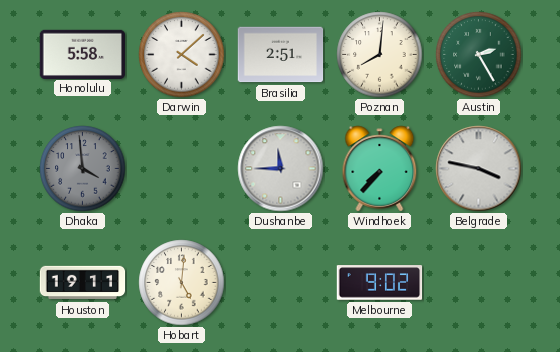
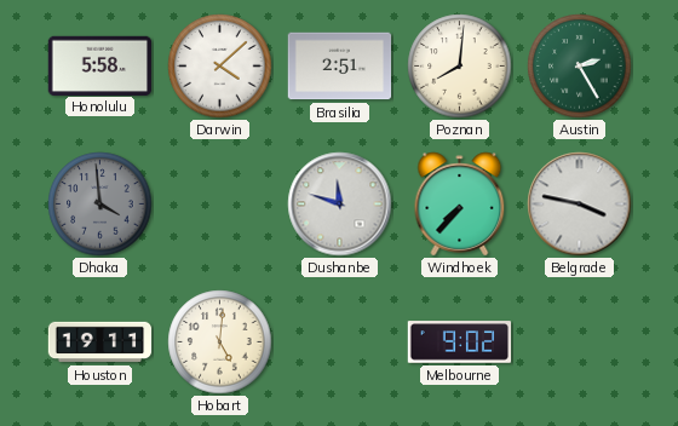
Dushanbe: 11:45 -> 11:48 (340, 205)
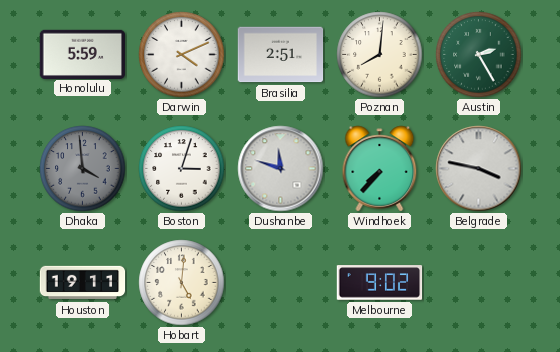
Honolulu: 5:58 -> 5:59 (83, 54)
Darwin: 4:08 -> 4:11 (182, 55)
Boston: none -> 3:03 (182, 169)
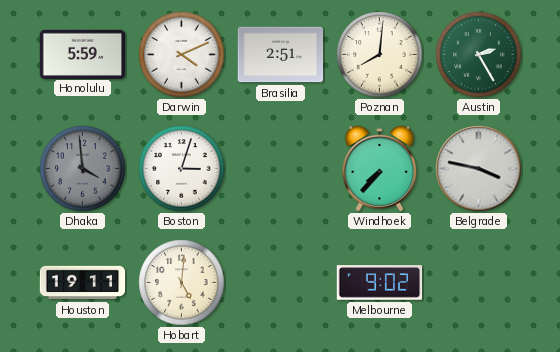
Dushanbe: 11:48 -> none (281, 169)
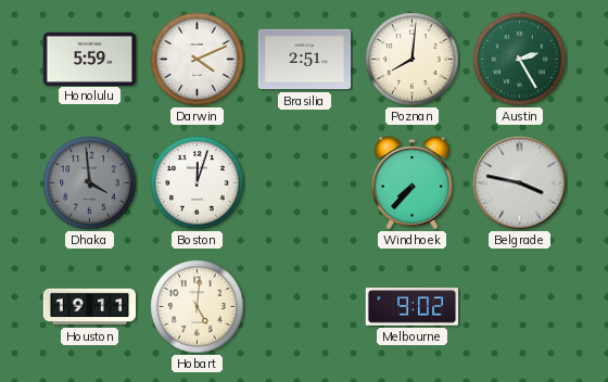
Boston: 3:03 -> 12:03 (198, 183)
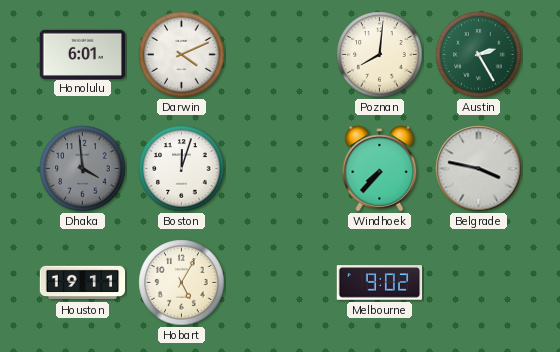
Honolulu: 5:59 -> 6:01 (83, 54)
Brasilia: 2:51 -> none (305, 60)
Hobart: 5:01 -> 5:05 (182, 283)
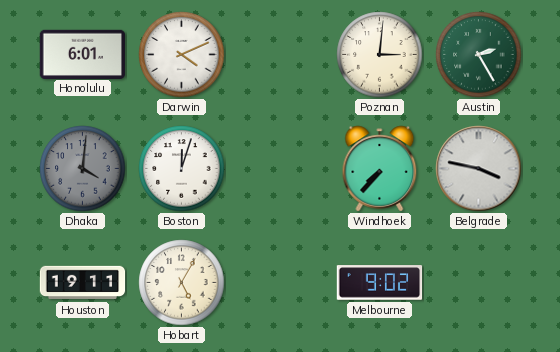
Poznan: 8:01 -> 3:01 (380, 55)
Dhaka: 3:59 -> 4:01 (83, 169)
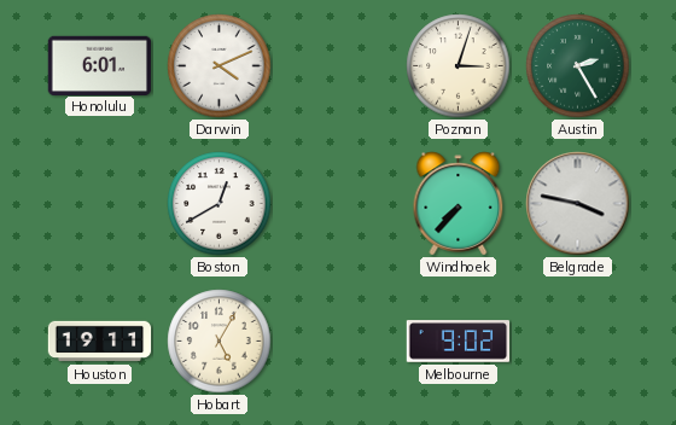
Poznan: 3:01 -> 3:03 (459, 66)
Dhaka: 4:01 -> none (83, 169)
Boston: 12:03 -> 12:40 (220, 204)
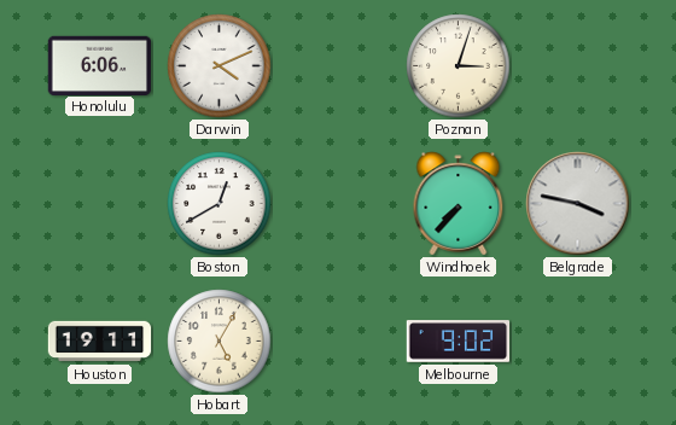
Honolulu: 6:01 -> 6:06 (100, 65)
Austin: 2:25 -> none (578, 66)
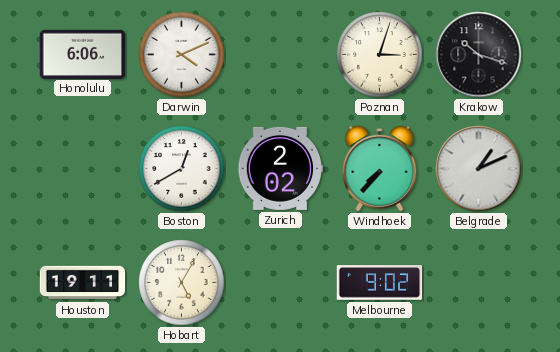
Krakow: none -> 10:18 (479, 55)
Zurich: none -> 2:02 (281, 168)
Belgrade: 3:47 -> 1:11 (479, 169)
